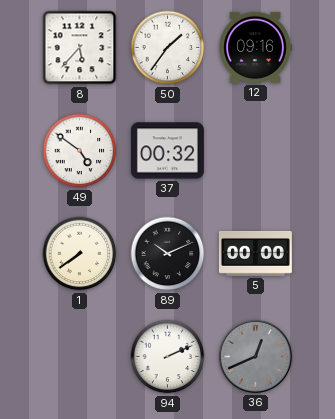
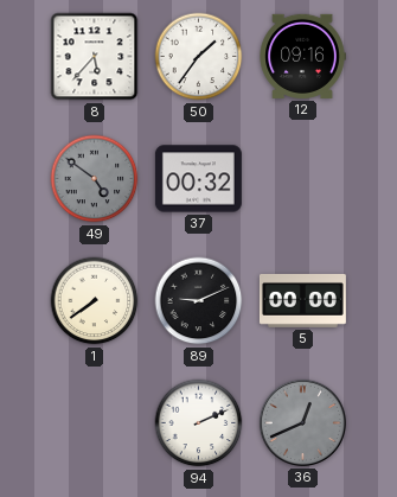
49 dial: white -> grey (95, 179)
89: 10:11 -> 9:11 (199, 301)
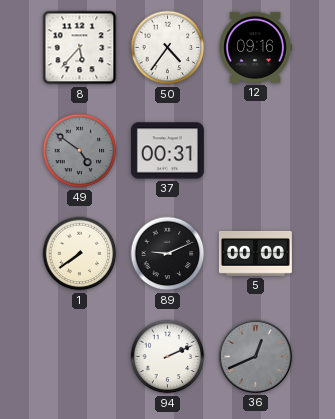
50: 1:36 -> 4:36 (168, 48)
37: 00:32 -> 00:31 (167, 151)
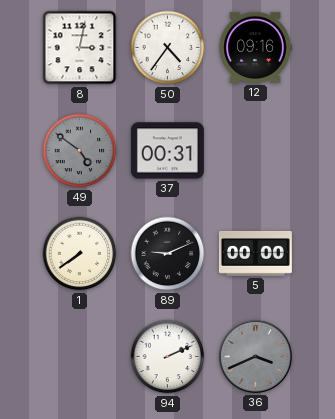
8: 5:37 -> 3:02 (80, 48)
36: 12:41 -> 3:41 (255, 356)
